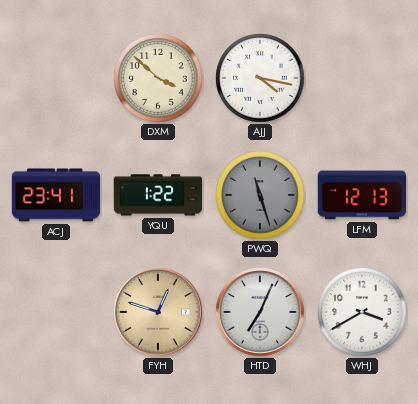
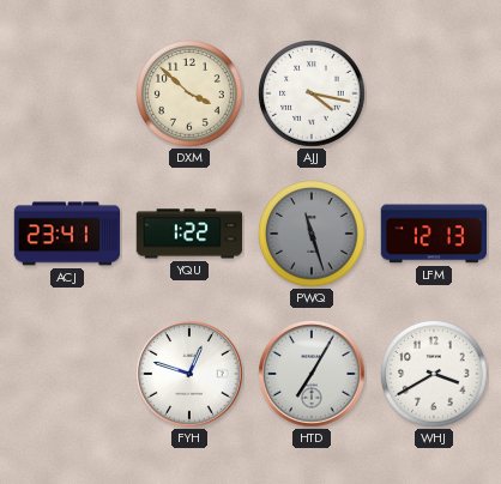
FYH dial: champagne -> white (189, 374)
HTD: 7:04 -> 7:05 (312, 374)
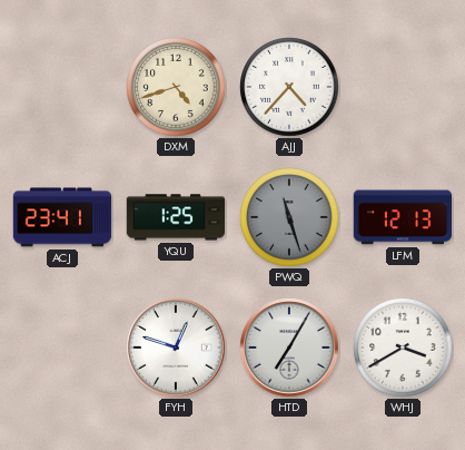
DXM: 3:52 -> 4:42 (176, 87)
AJJ: 4:17 -> 4:37 (289, 87)
YQU: 1:22 -> 1:25 (176, 217)
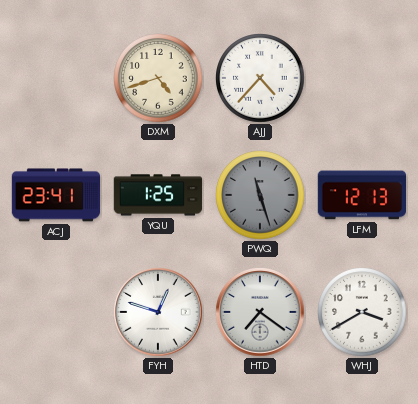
HTD: 7:05 -> 7:21 (260, 312)
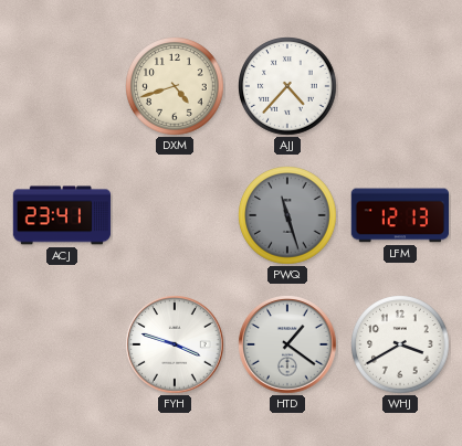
YQU: 1:25 -> none (158, 195)
FYH: 12:48 -> 3:48 (175, 344)
HTD: 7:21 -> 1:21 (287, 344)
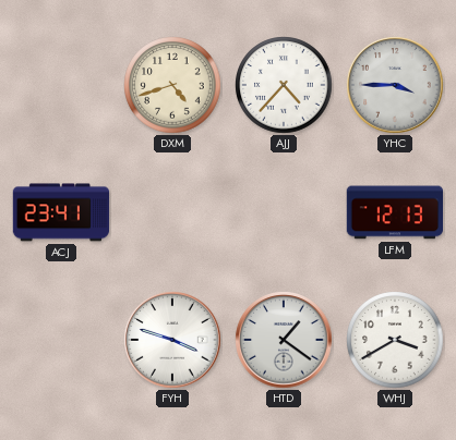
YHC: none -> 3:45 (395, 85)
PWQ: 11:27 -> none (287, 215)
